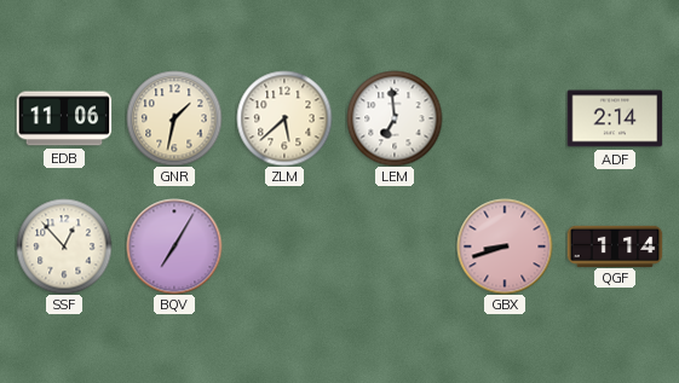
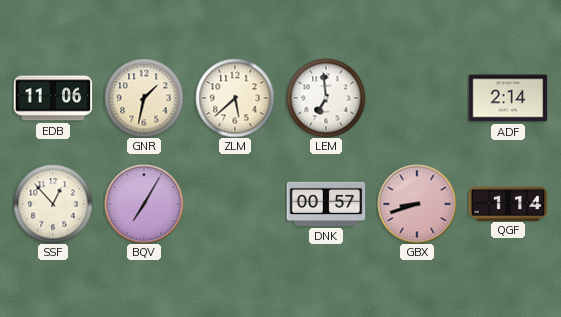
DNK: none -> 00:57 (326, 204)
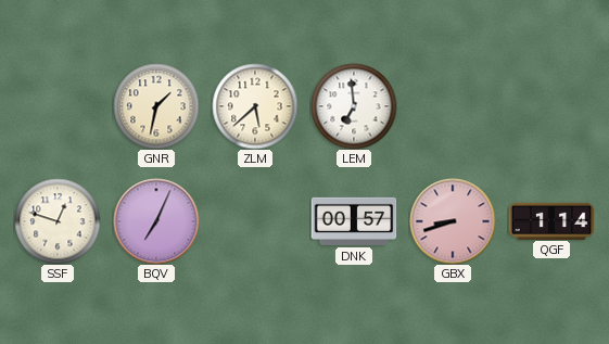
EDB: 11:06 -> none (53, 98)
ADF: 2:14 -> none (508, 98)
SSF: 12:53 -> 12:48 (58, 221)
BQV: 7:05 -> 7:04 (156, 221)
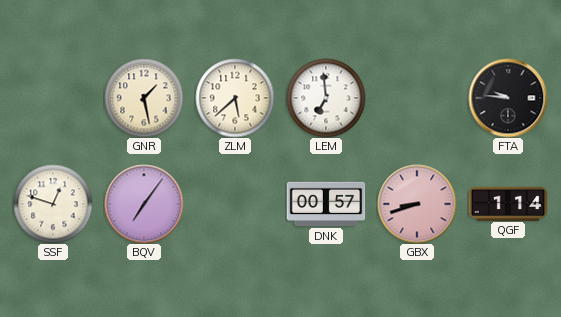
GNR: 1:32 -> 1:28 (144, 98)
FTA: none -> 9:46 (508, 98)
BQV: 7:04 -> 7:06 (144, 204)
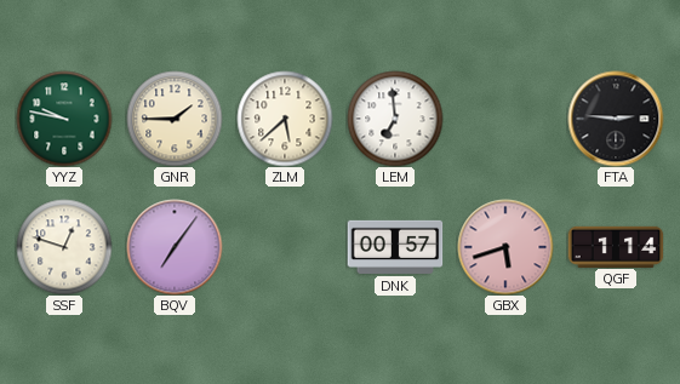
YYZ: none -> 9:47 (64, 119)
GNR: 1:28 -> 1:45 (175, 119)
FTA: 9:46 -> 2:46 (616, 119)
GBX: 8:42 -> 5:42 (505, 247)
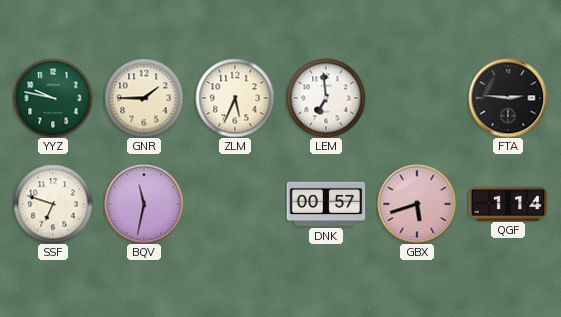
ZLM: 5:38 -> 5:34 (235, 98)
SSF: 12:48 -> 6:48 (53, 204)
BQV: 7:06 -> 11:32 (144, 204)
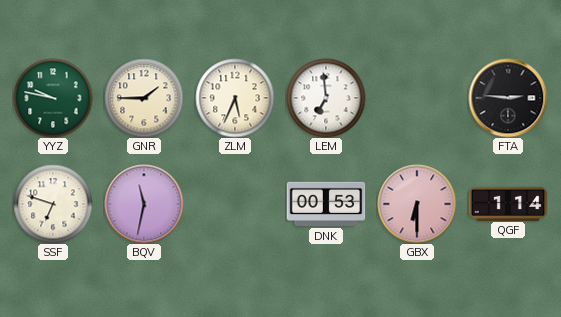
DNK: 00:57 -> 00:53 (326, 204)
GBX: 5:42 -> 6:30 (417, 204)
